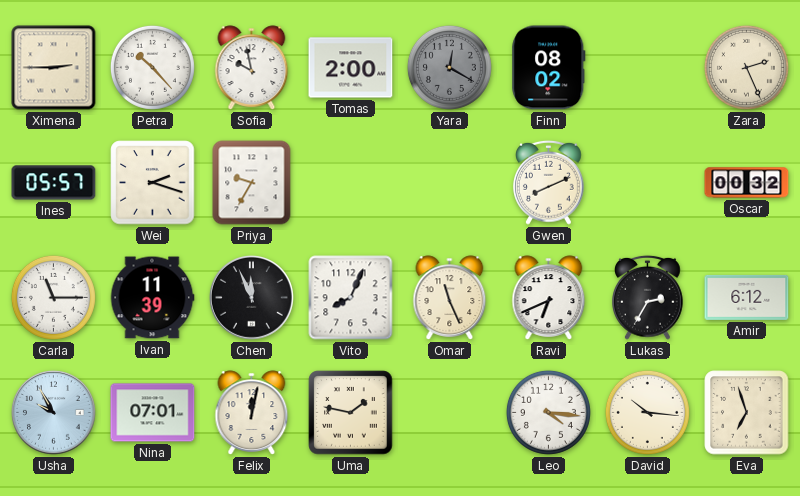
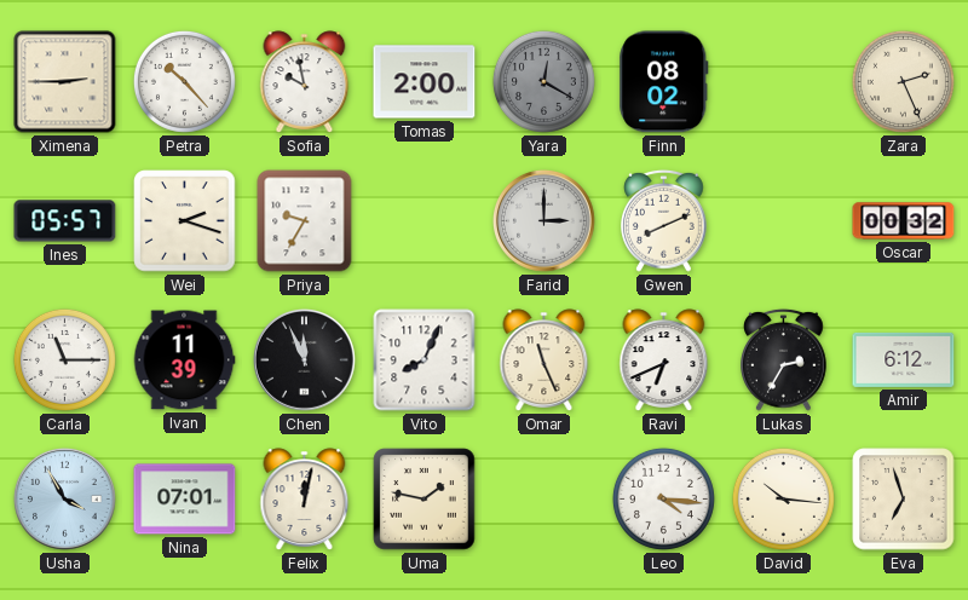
Farid: none -> 3:00 (544, 221)
Usha: 9:55 -> 3:55 (65, 500)
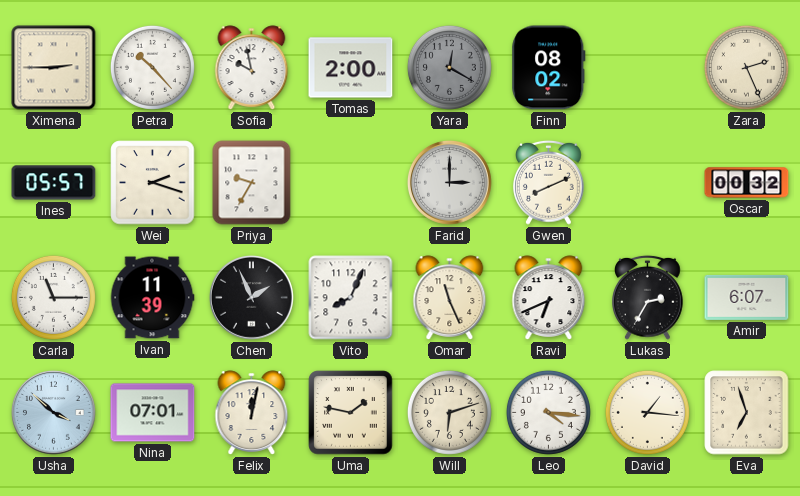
Chen: 11:56 -> 1:56 (252, 298)
Amir: 6:12 -> 6:07 (747, 297)
Usha: 3:55 -> 3:52 (54, 413)
Will: none -> 6:12 (449, 412)
David: 10:16 -> 1:16 (647, 412)
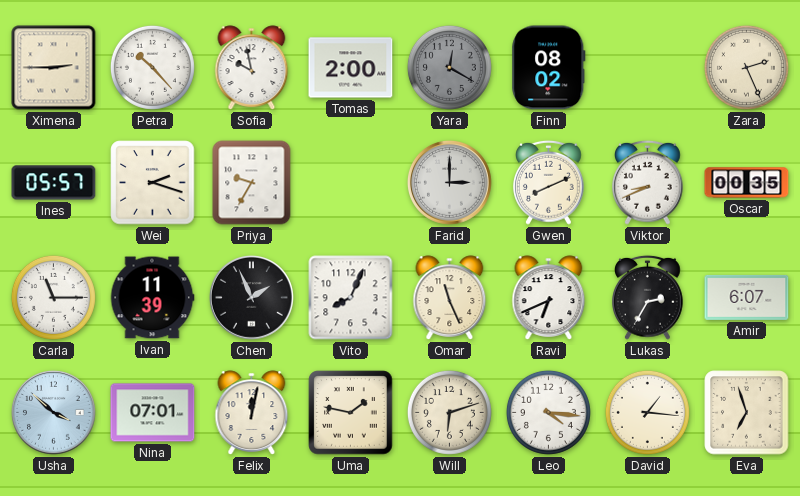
Viktor: none -> 8:41 (648, 182)
Oscar: 00:32 -> 00:35 (747, 183)
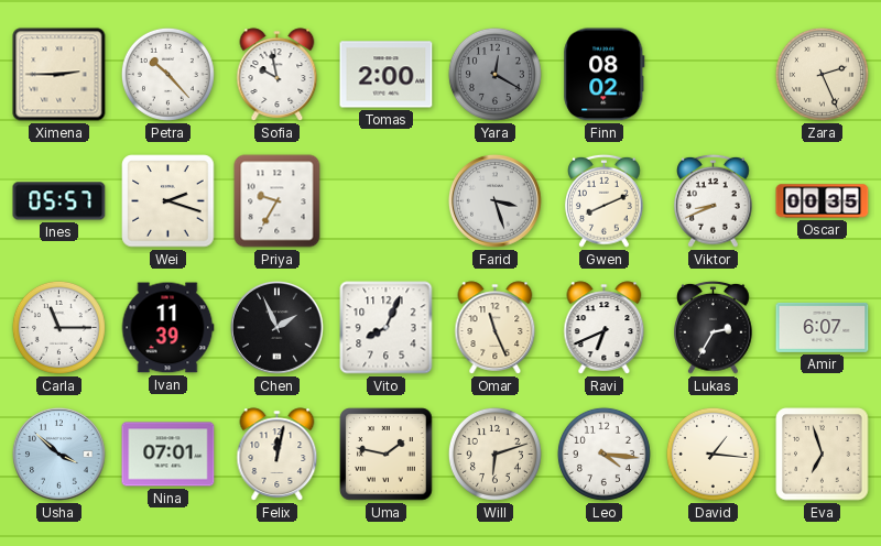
Farid: 3:00 -> 3:27 (496, 201)
